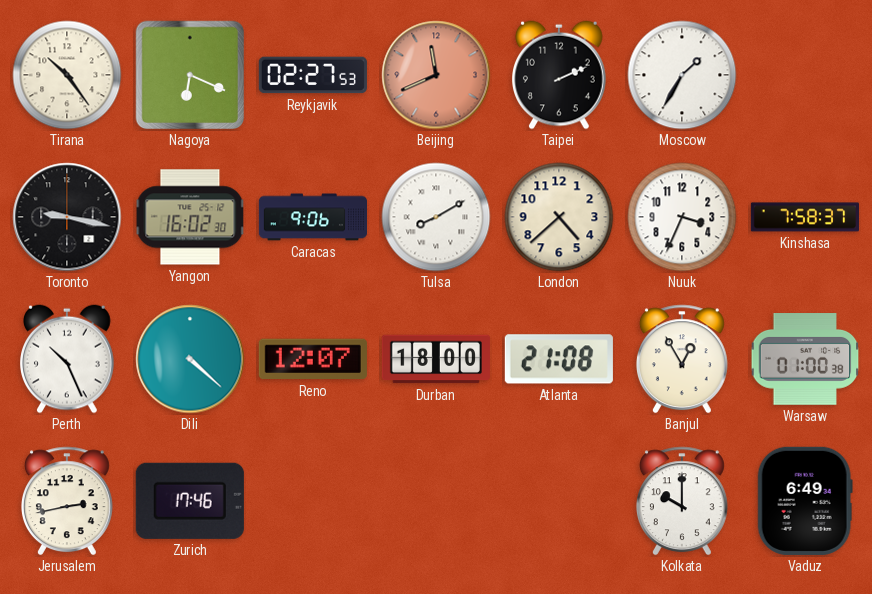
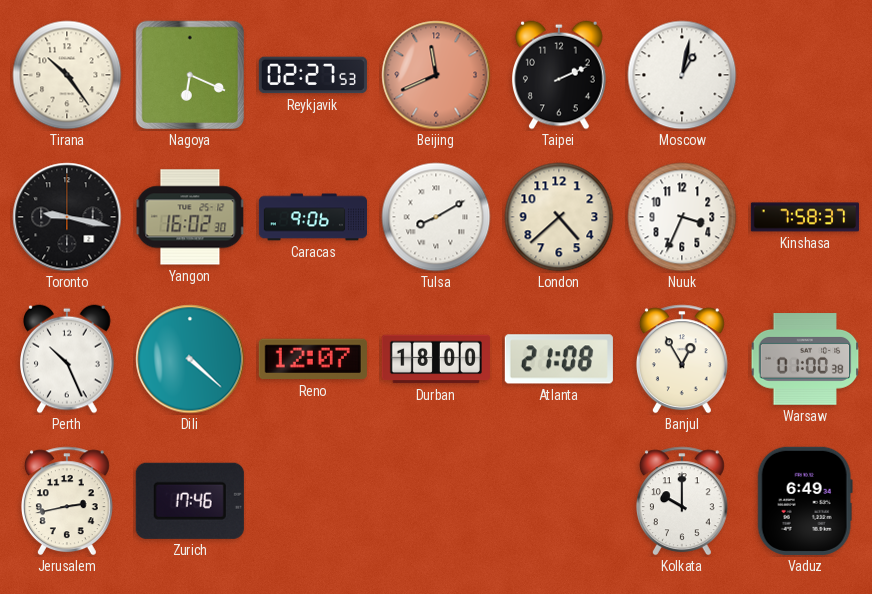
Moscow: 1:35 -> 1:02 (682, 75)
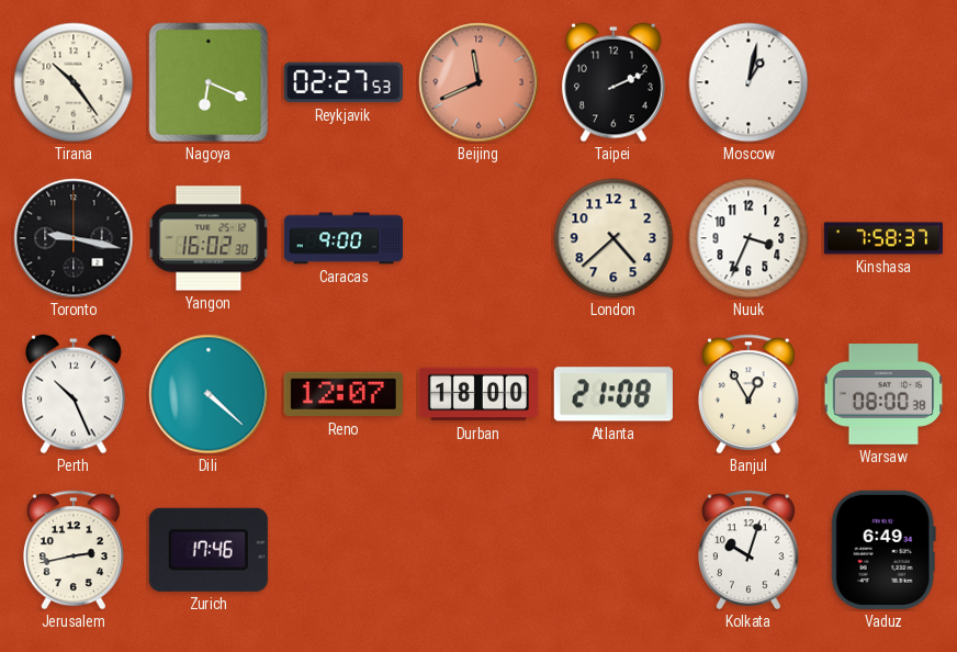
Caracas: 9:06 -> 9:00 (342, 238)
Tulsa: 8:10 -> none (436, 217)
Warsaw: 01:00 -> 08:00 (883, 395)
Kolkata: 10:00 -> 10:03 (748, 550)
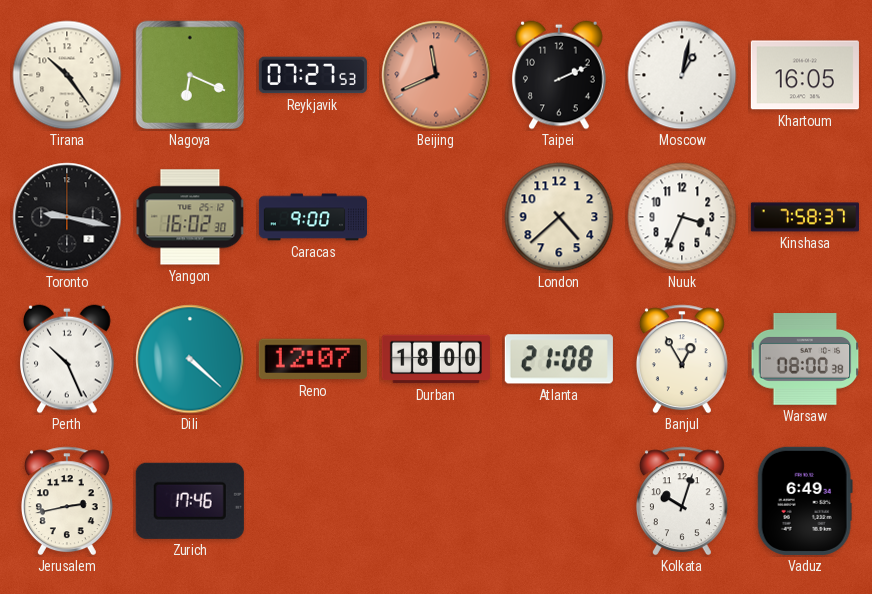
Reykjavik: 02:27 -> 07:27 (313, 75)
Khartoum: none -> 16:05 (805, 75)
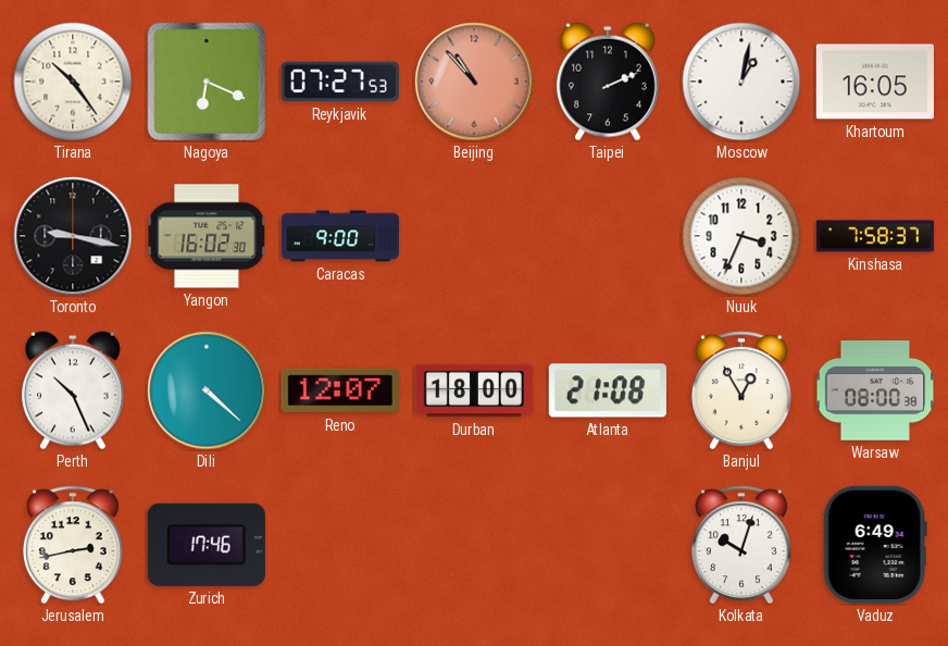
Beijing: 11:41 -> 10:53 (474, 82)
London: 4:38 -> none (559, 217)
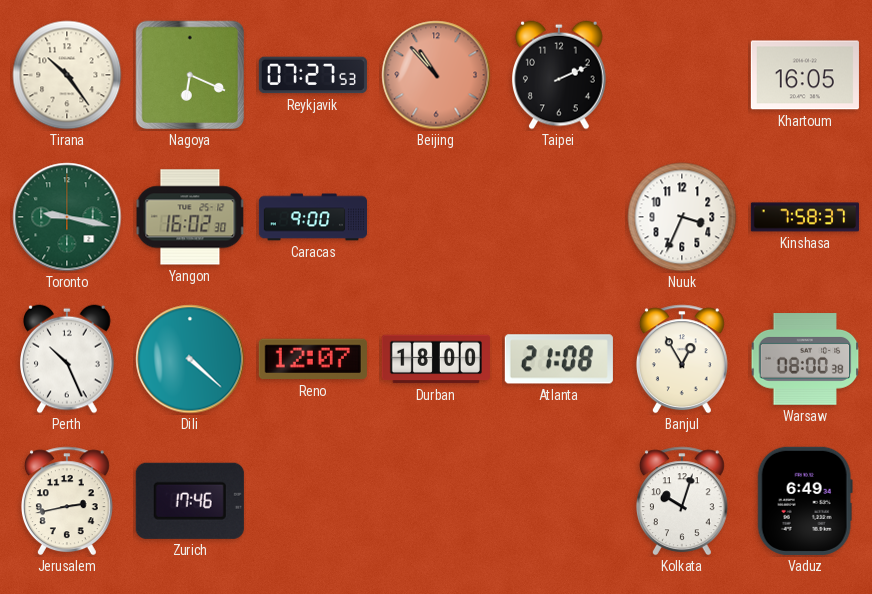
Moscow: 1:02 -> none (741, 82)
Toronto dial: black -> green (67, 217)
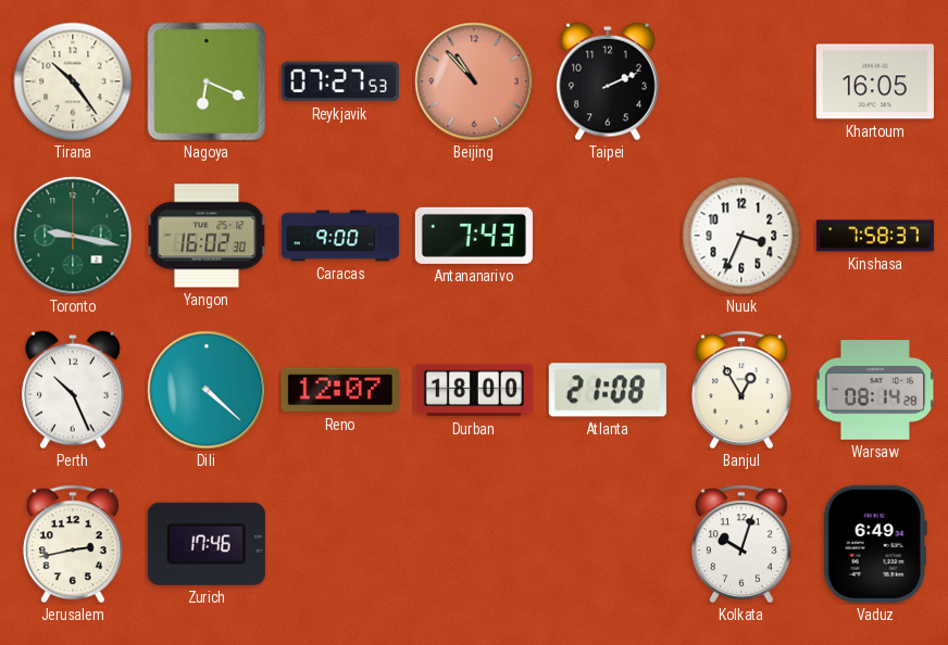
Antananarivo: none -> 7:43 (474, 236)
Warsaw: 08:00 -> 08:14 (875, 391)
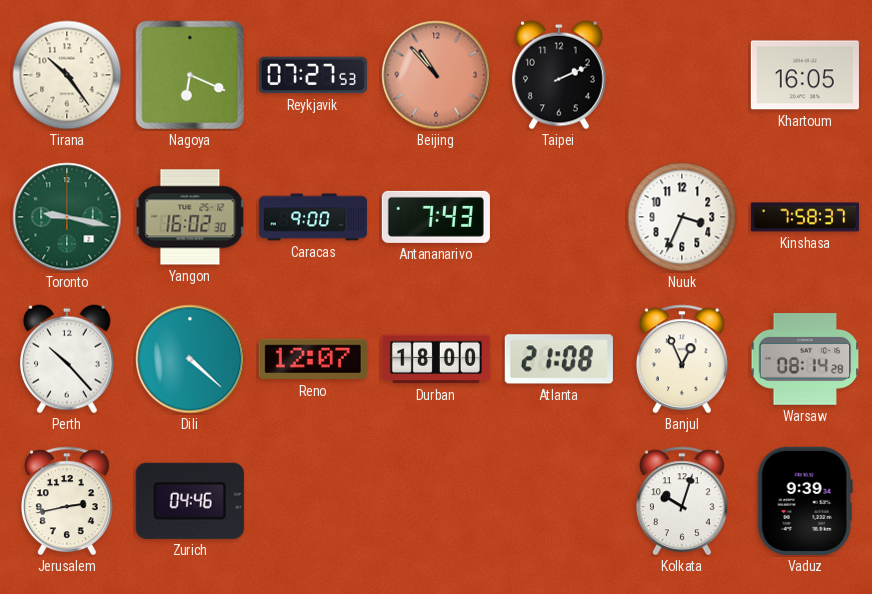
Perth: 10:26 -> 10:23 (68, 359)
Banjul: 12:55 -> 12:56 (682, 359)
Zurich: 17:46 -> 04:46 (190, 501)
Vaduz: 6:49 -> 9:39 (805, 501)
